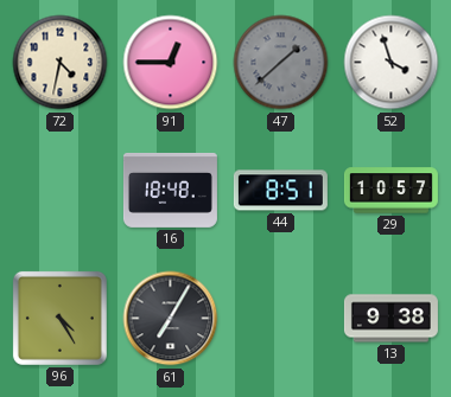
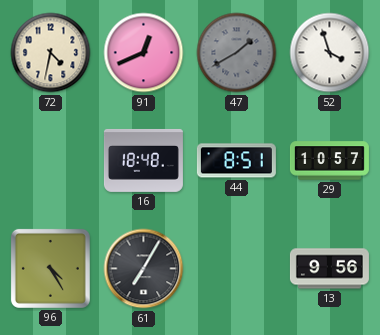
91: 12:45 -> 12:41 (144, 53)
47: 1:38 -> 1:40 (237, 53)
13: 9:38 -> 9:56 (329, 269)
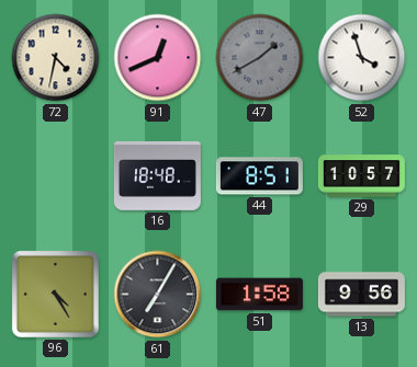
51: none -> 1:58 (259, 295)
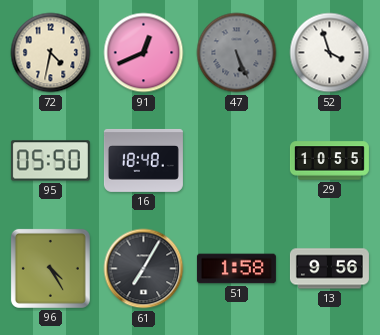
47: 1:40 -> 5:26 (237, 53)
95: none -> 05:50 (50, 161)
44: 8:51 -> none (259, 176)
29: 10:57 -> 10:55 (329, 161)
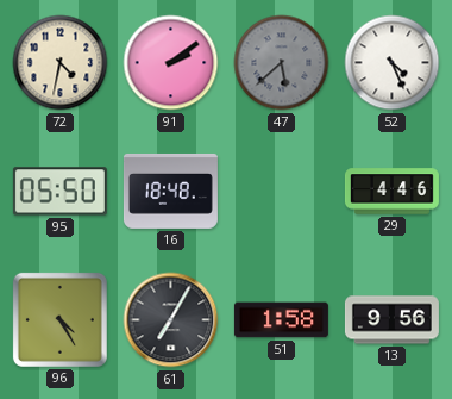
91: 12:41 -> 2:09 (171, 63)
47: 5:26 -> 5:38 (282, 63)
52: 3:57 -> 4:26 (393, 63)
29: 10:55 -> 4:46 (391, 192)
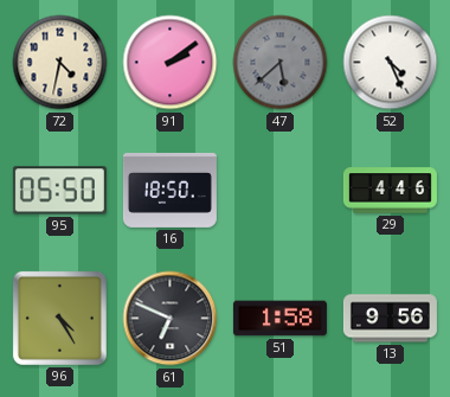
16: 18:48 -> 18:50 (169, 190)
61: 7:05 -> 6:49 (171, 319)
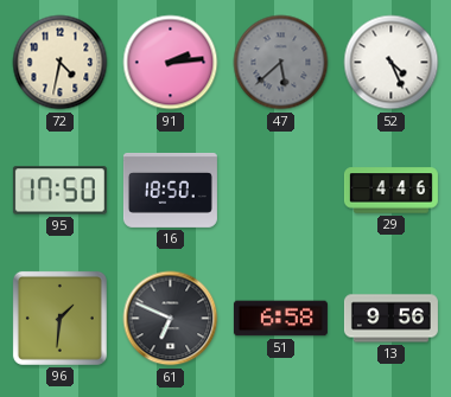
91: 2:09 -> 2:14 (171, 63)
95: 05:50 -> 17:50 (59, 191)
96: 4:25 -> 1:31 (59, 318)
51: 1:58 -> 6:58 (280, 319)
